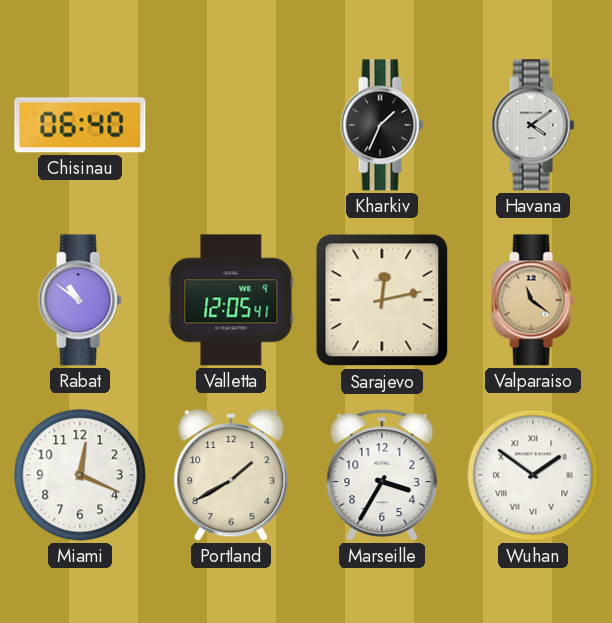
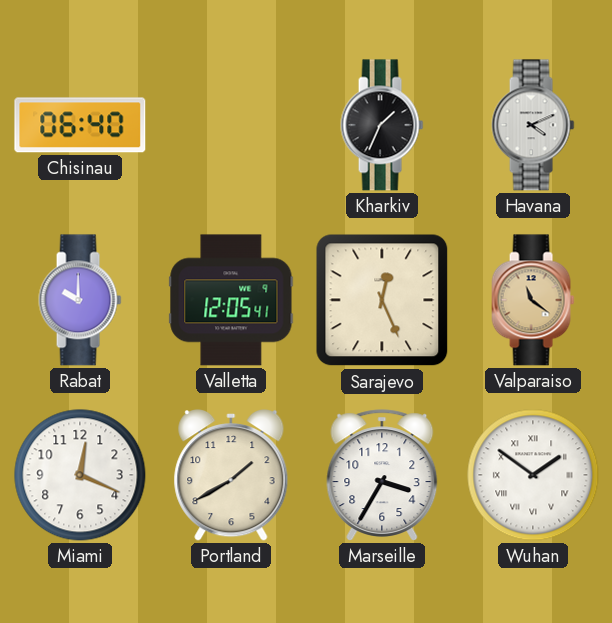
Havana: 4:09 -> 4:11 (533, 125)
Rabat: 10:51 -> 10:00 (80, 300)
Sarajevo: 12:13 -> 12:26 (382, 300)
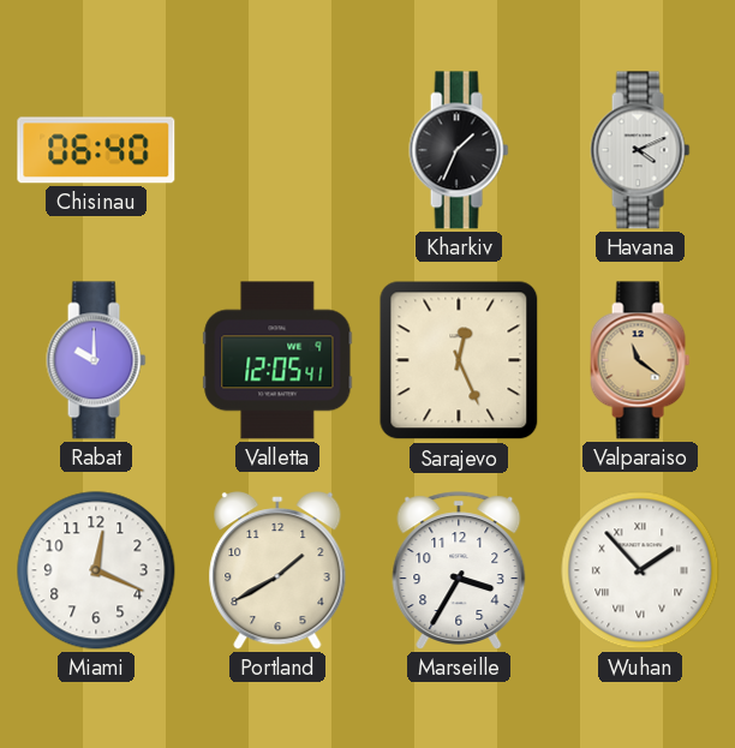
Wuhan: 1:51 -> 1:53 (640, 570)
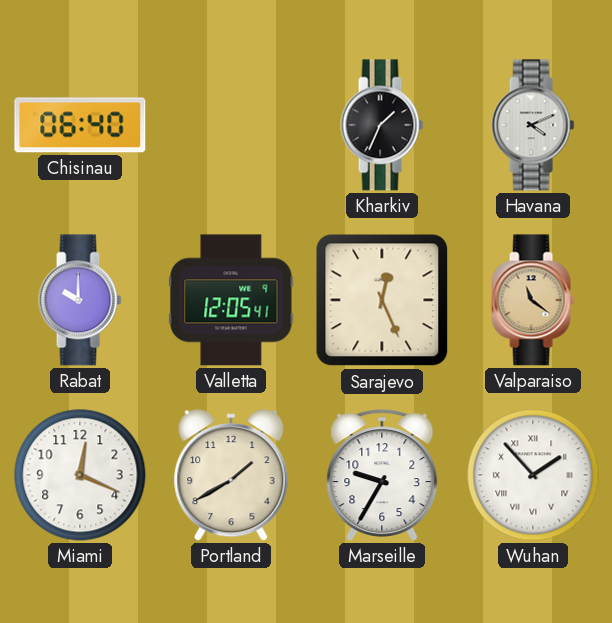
Marseille: 3:35 -> 9:35 (382, 475)
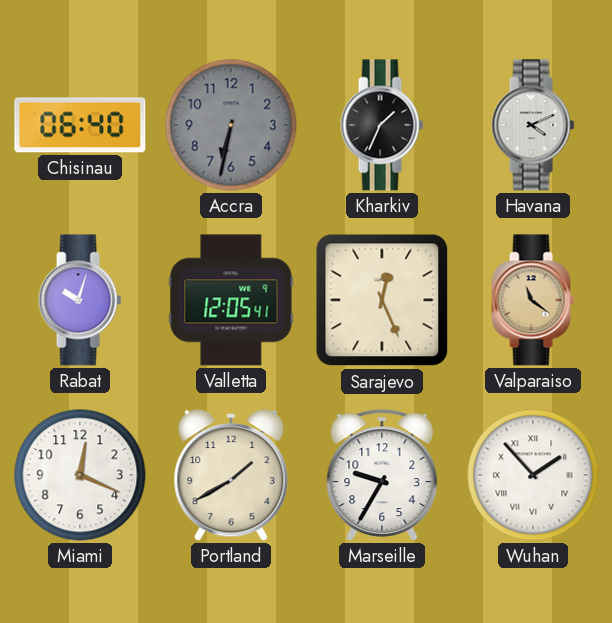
Accra: none -> 6:32 (231, 125)
Rabat: 10:00 -> 10:03 (80, 300)
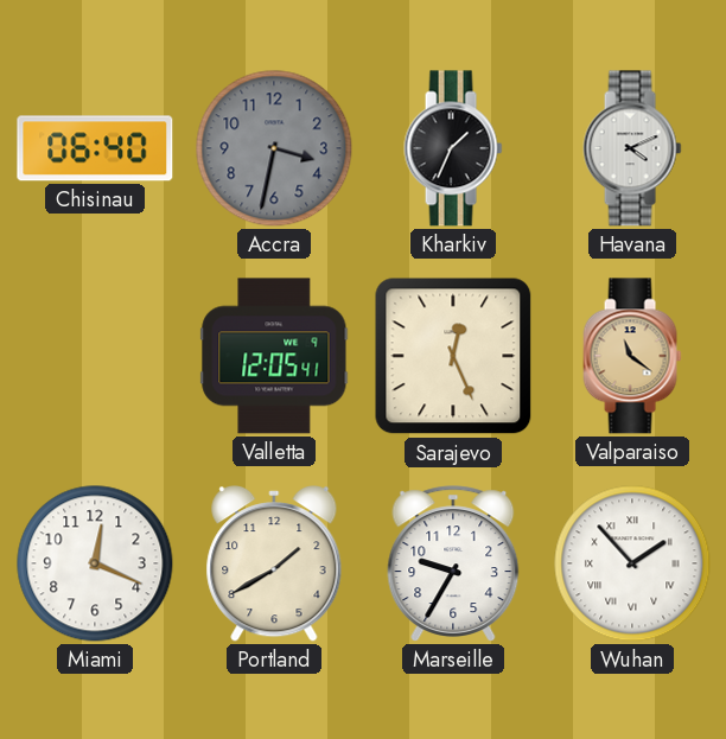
Accra: 6:32 -> 3:32 (274, 148)
Rabat: 10:03 -> none (80, 300)
